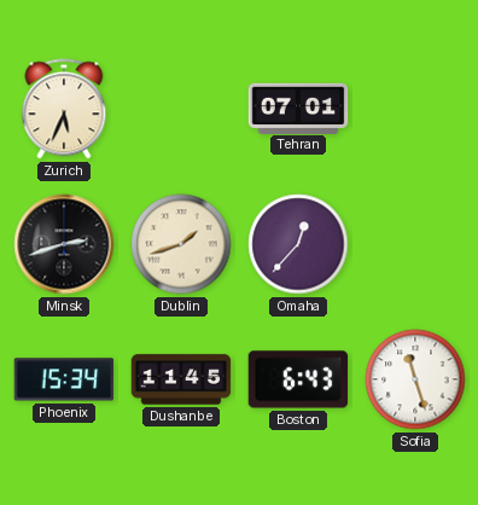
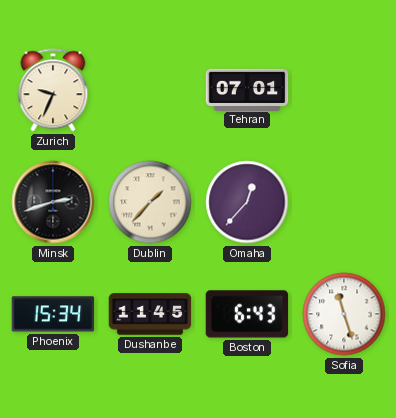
Zurich: 5:34 -> 9:34 (53, 90)
Dublin: 1:42 -> 1:37 (150, 202)
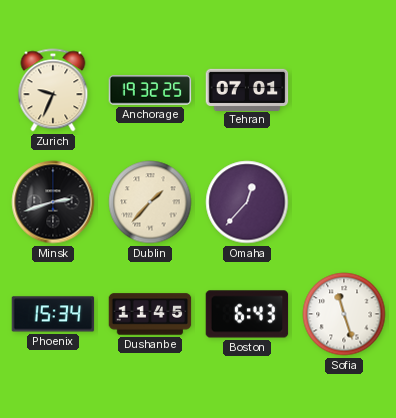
Anchorage: none -> 19:32 (150, 90)
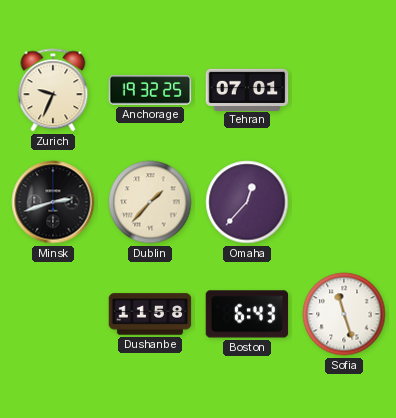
Phoenix: 15:34 -> none (53, 314)
Dushanbe: 11:45 -> 11:58 (150, 314)
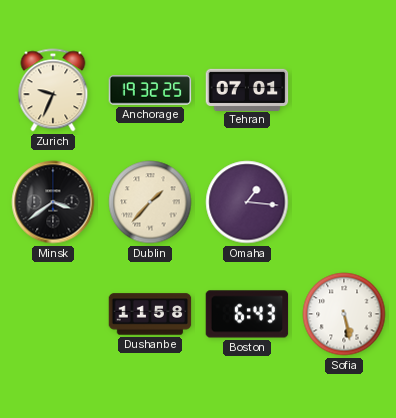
Minsk: 2:42 -> 3:39 (53, 202)
Omaha: 12:37 -> 1:16 (247, 202)
Sofia: 11:27 -> 5:28 (344, 314)
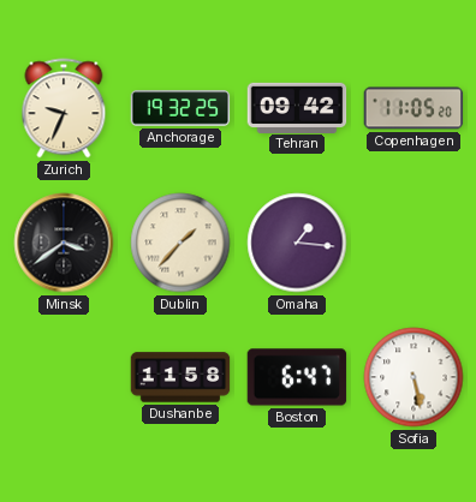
Tehran: 07:01 -> 09:42 (297, 107)
Copenhagen: none -> 11:05 (413, 108)
Boston: 6:43 -> 6:47 (297, 377)
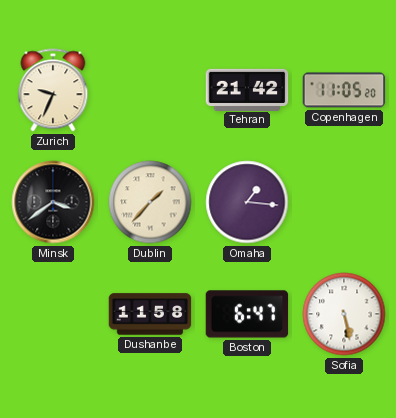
Anchorage: 19:32 -> none (180, 108)
Tehran: 09:42 -> 21:42 (247, 89)
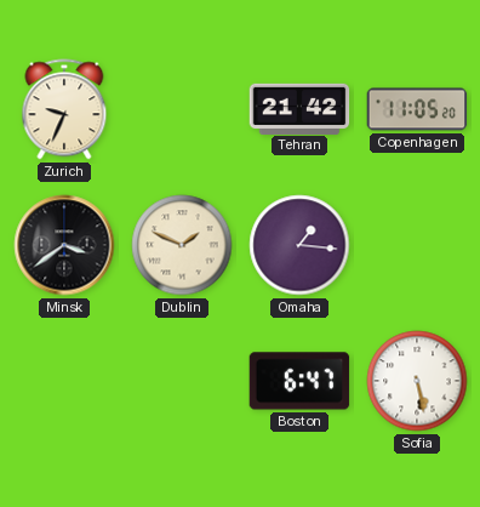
Dublin: 1:37 -> 1:49 (182, 245)
Dushanbe: 11:58 -> none (150, 314)
